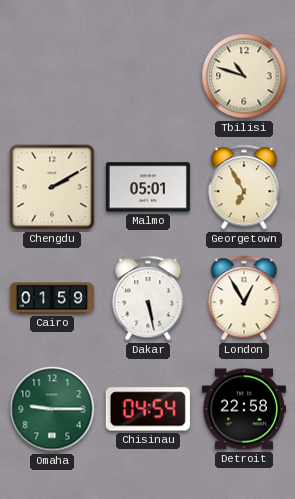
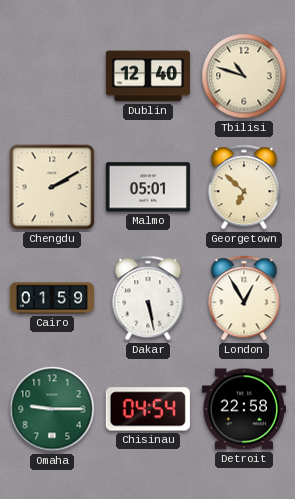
Dublin: none -> 12:40 (148, 76)
Georgetown: 6:55 -> 6:52 (244, 187)
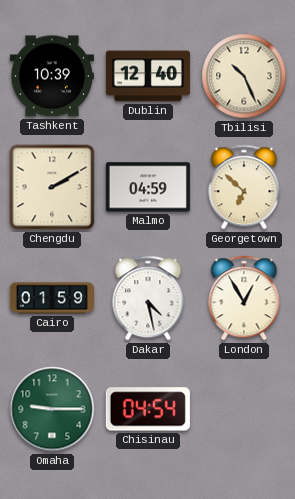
Tashkent: none -> 10:39 (52, 76)
Tbilisi: 10:48 -> 10:26 (244, 76)
Malmo: 05:01 -> 04:59 (148, 187)
Dakar: 5:28 -> 4:28 (148, 298)
Detroit: 22:58 -> none (244, 409)
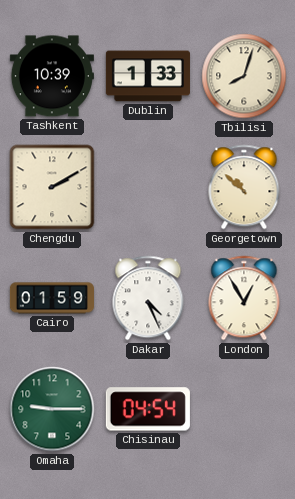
Dublin: 12:40 -> 1:33 (148, 76)
Tbilisi: 10:26 -> 8:03 (244, 76)
Malmo: 04:59 -> none (148, 187)
Georgetown: 6:52 -> 10:52 (244, 187)
Dakar: 4:28 -> 4:26 (148, 298)
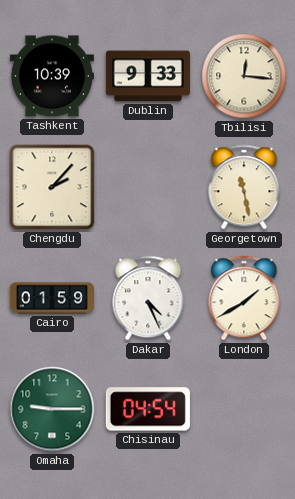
Dublin: 1:33 -> 9:33 (148, 76)
Tbilisi: 8:03 -> 12:16 (244, 76)
Chengdu: 2:10 -> 2:07 (52, 187)
Georgetown: 10:52 -> 11:28 (244, 187)
London: 12:55 -> 1:40 (244, 298)
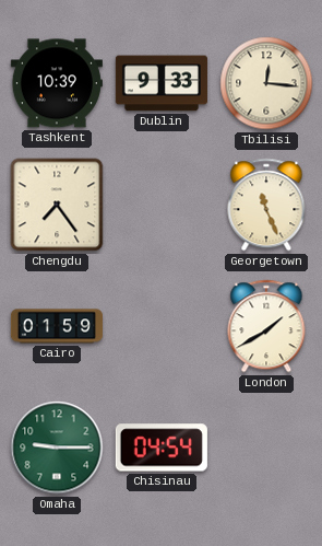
Chengdu: 2:07 -> 7:24 (57, 205)
Georgetown: 11:28 -> 11:26 (266, 205)
Dakar: 4:26 -> none (148, 298)
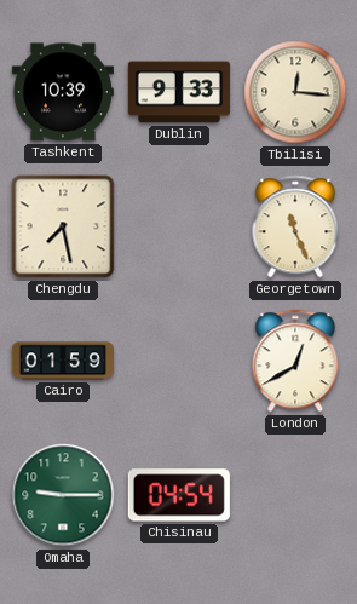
Chengdu: 7:24 -> 7:28 (63, 226)
London: 1:40 -> 12:40 (295, 361)
